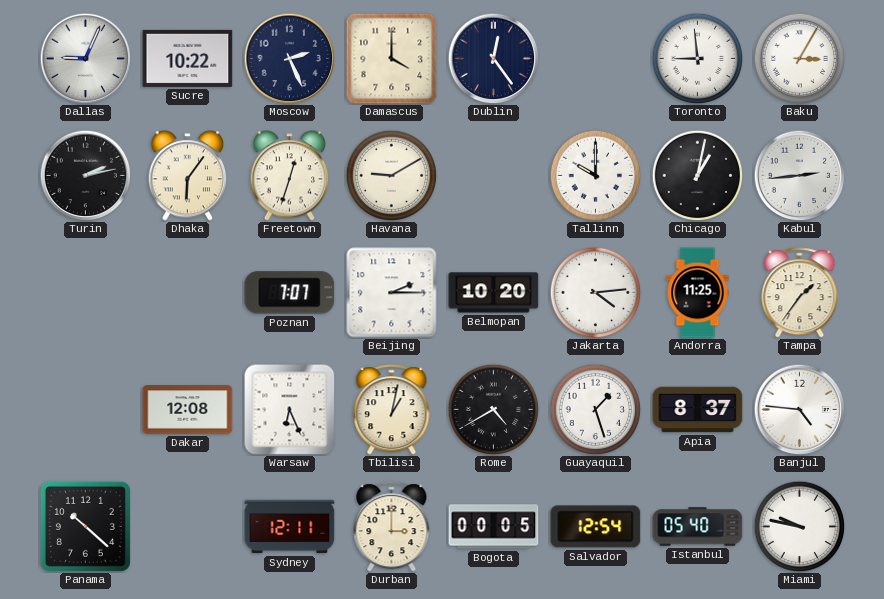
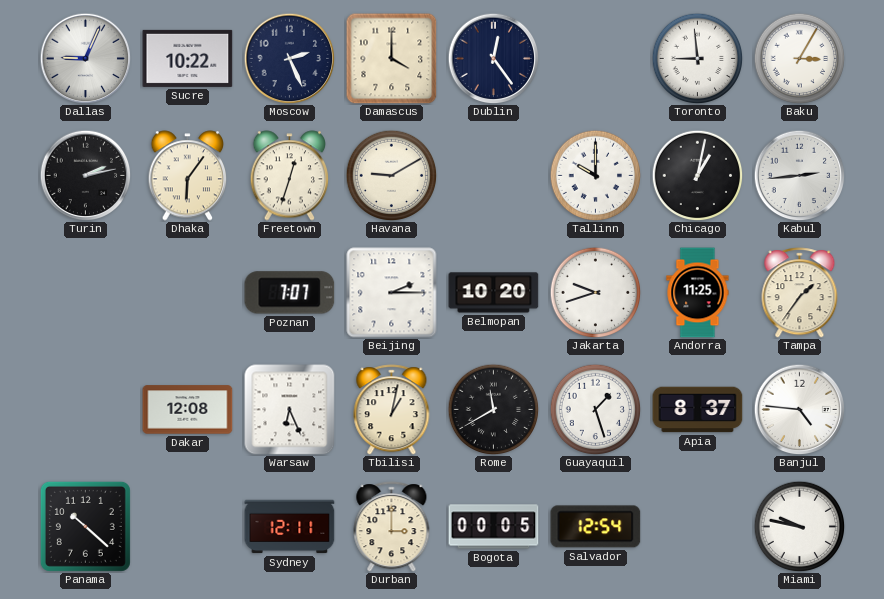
Jakarta: 4:14 -> 9:42 (595, 292)
Rome: 4:40 -> 11:40 (493, 409)
Istanbul: 05:40 -> none (698, 527)
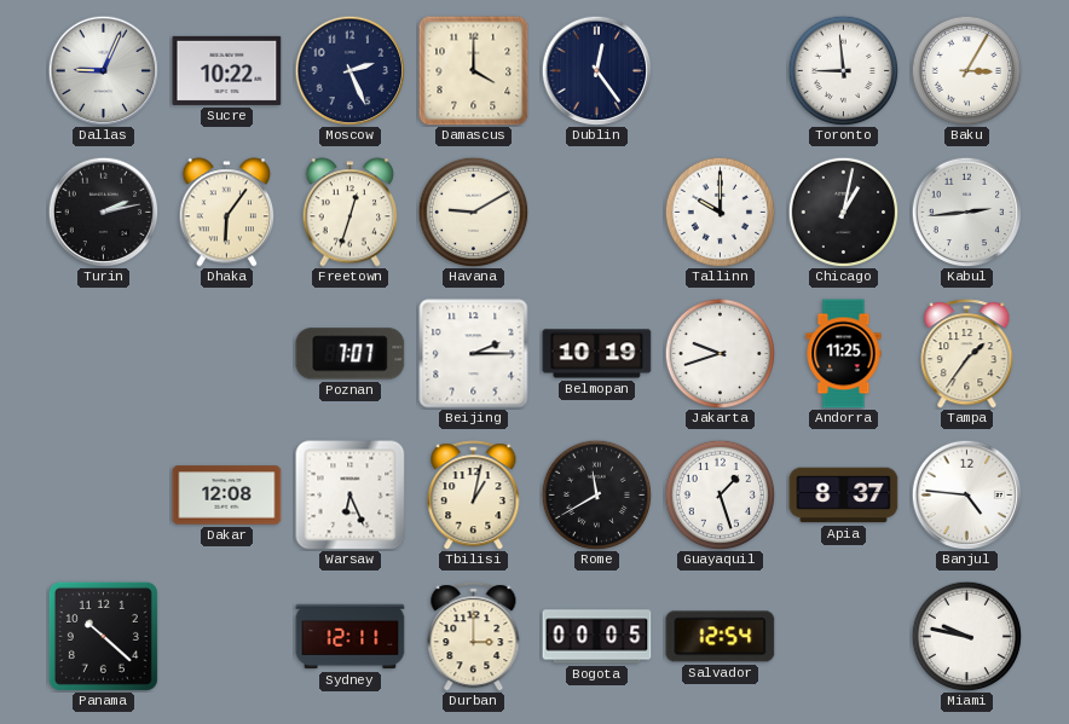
Belmopan: 10:20 -> 10:19 (597, 354)
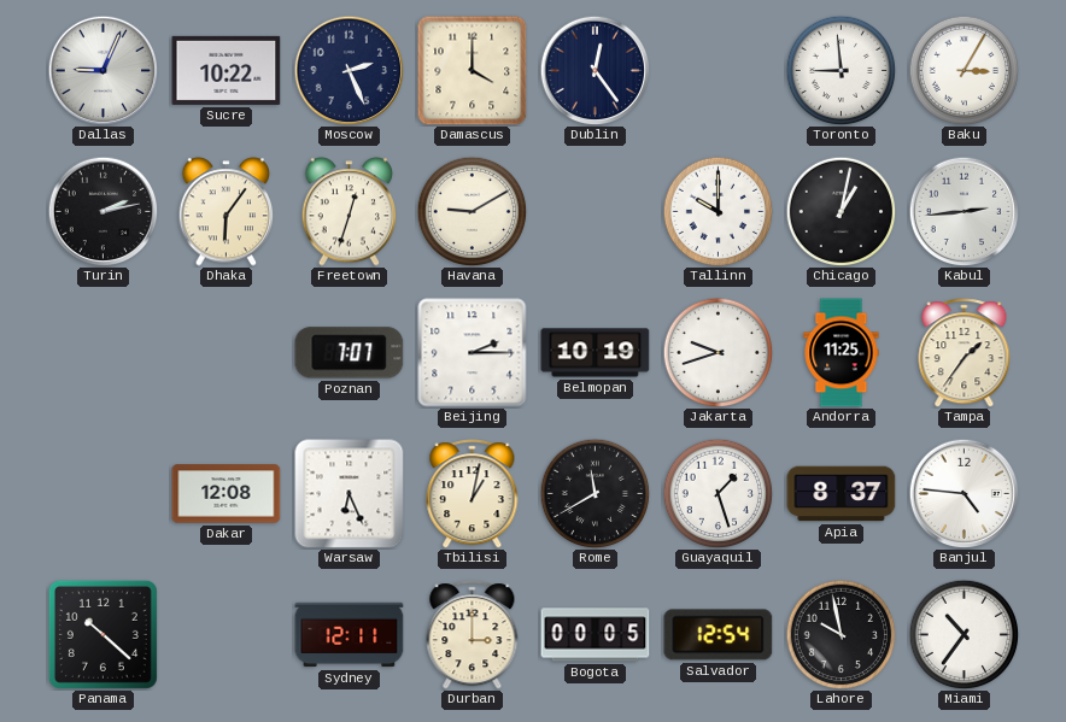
Lahore: none -> 9:58 (840, 634)
Miami: 9:47 -> 10:36 (963, 634)
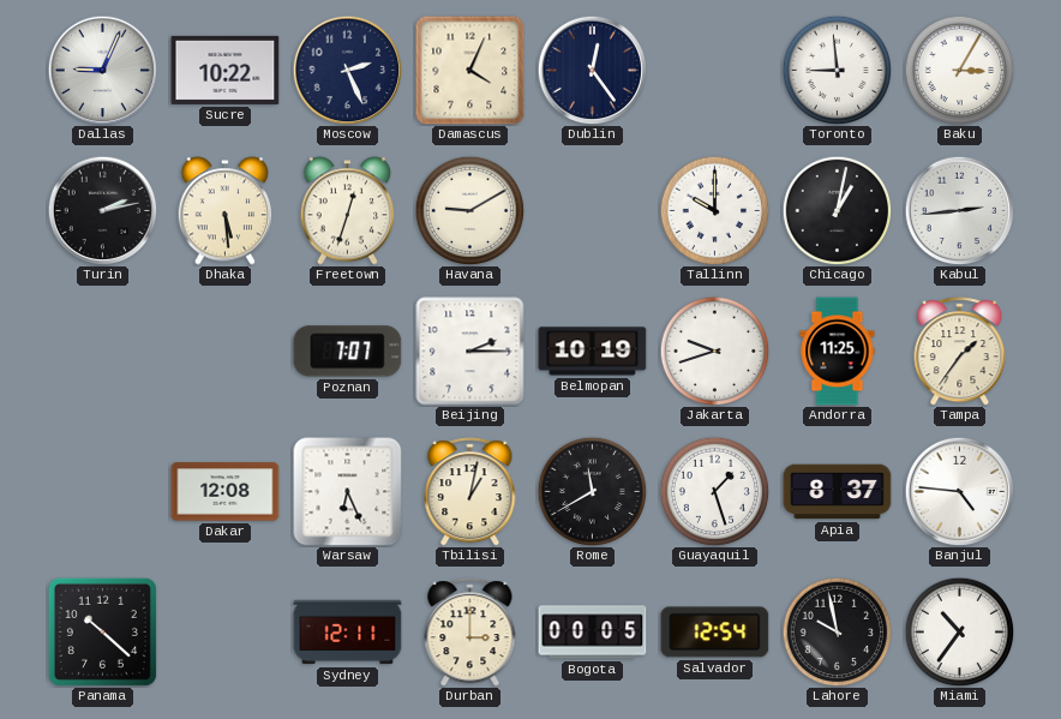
Damascus: 4:00 -> 4:04 (470, 71)
Dhaka: 6:06 -> 5:29 (226, 211)
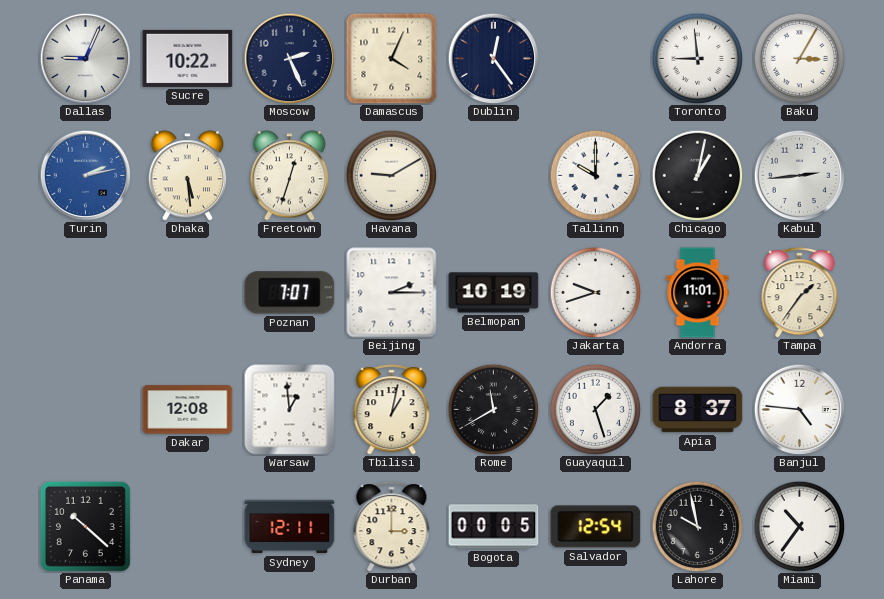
Turin dial: black -> blue (85, 175)
Andorra: 11:25 -> 11:01 (698, 293)
Warsaw: 6:26 -> 12:59 (290, 410)
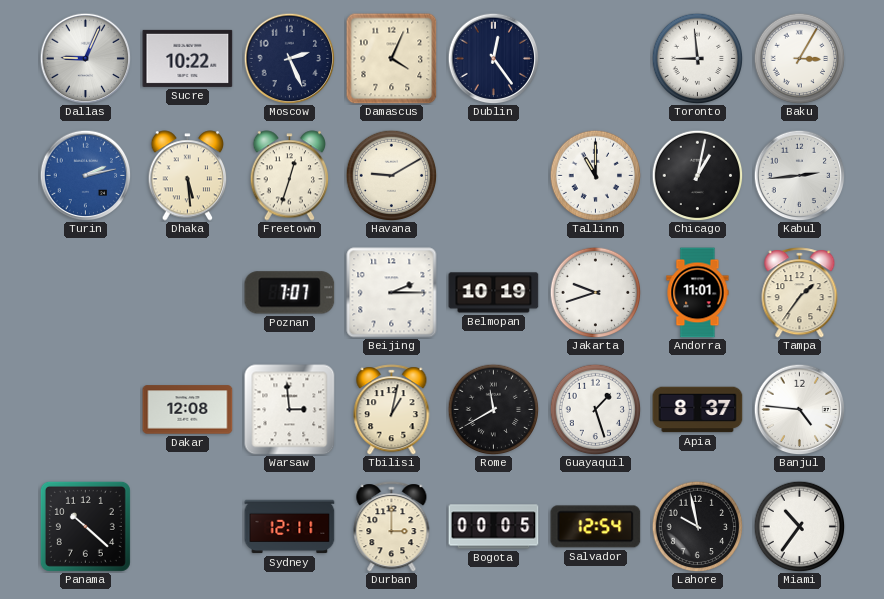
Tallinn: 10:00 -> 11:00 (595, 175)
Warsaw: 12:59 -> 2:59 (290, 410)
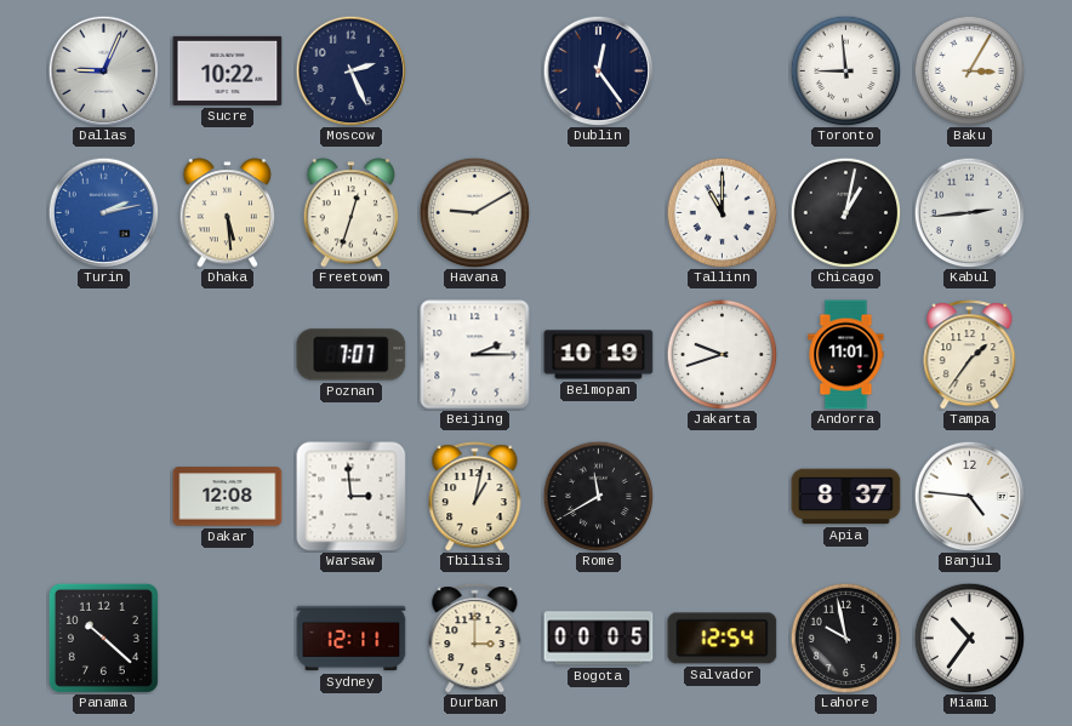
Damascus: 4:04 -> none (392, 59)
Guayaquil: 1:27 -> none (595, 409)
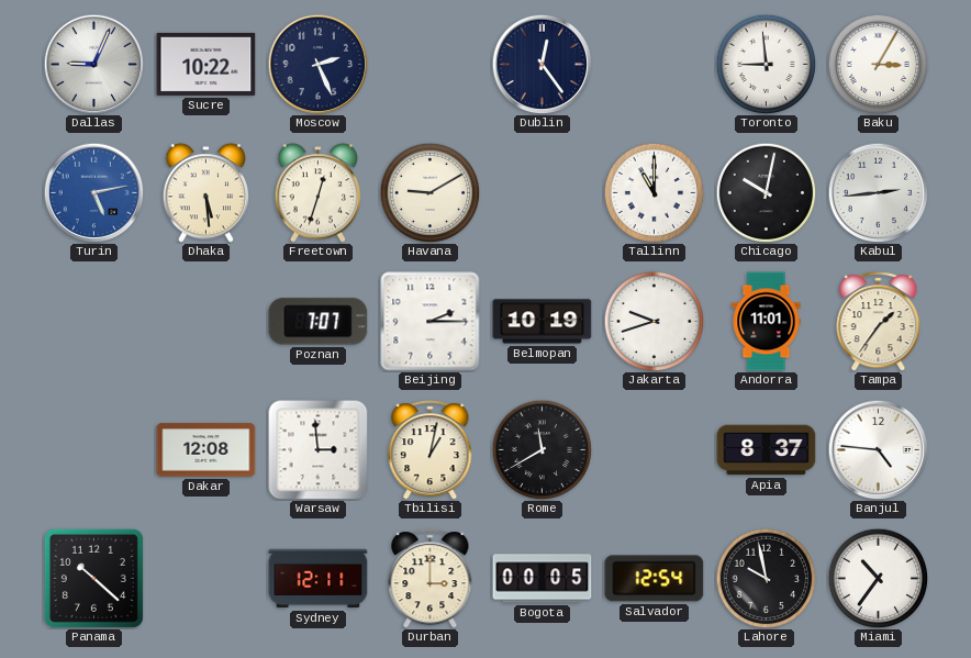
Turin: 2:13 -> 5:13 (93, 192)
Chicago: 1:02 -> 10:02 (766, 192)
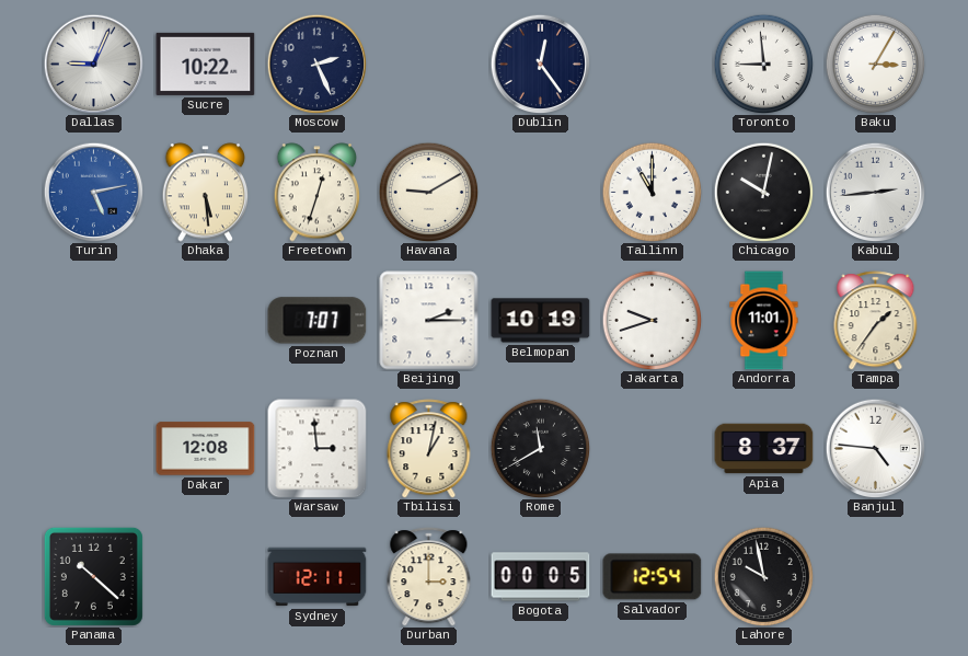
Miami: 10:36 -> none (878, 578)
